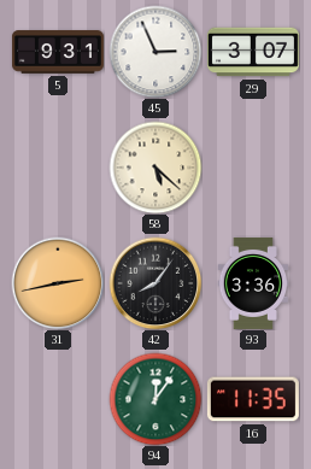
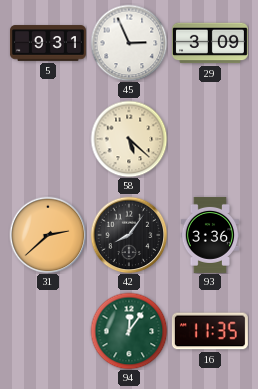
29: 3:07 -> 3:09 (210, 43)
31: 2:43 -> 2:38 (48, 235)
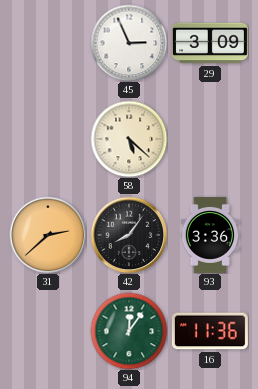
5: 9:31 -> none (48, 43)
16: 11:35 -> 11:36 (210, 331)
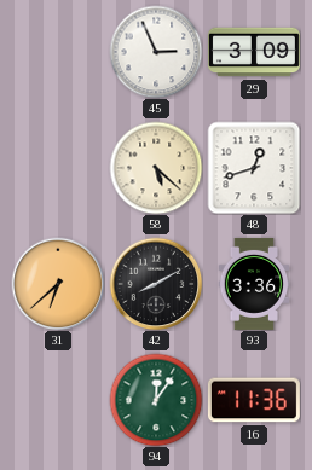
48: none -> 12:42 (254, 168)
31: 2:38 -> 6:38 (58, 284)
42: 8:06 -> 8:10 (156, 284)
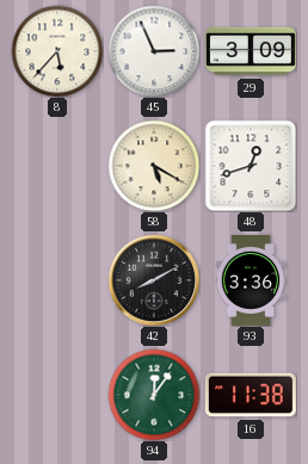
8: none -> 5:37 (57, 51)
58: 5:22 -> 5:20 (154, 166)
31: 6:38 -> none (58, 284)
16: 11:36 -> 11:38 (251, 395)
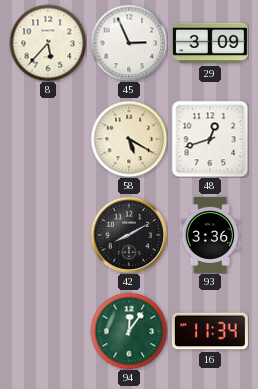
16: 11:38 -> 11:34 (210, 331)
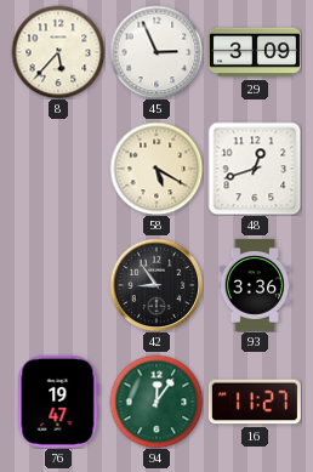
42: 8:10 -> 8:54 (156, 285)
76: none -> 19:47 (58, 402)
16: 11:34 -> 11:27 (255, 402)
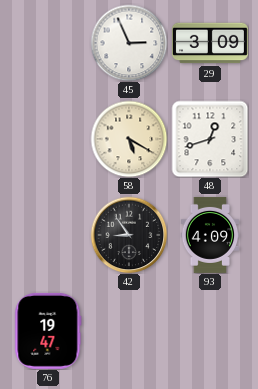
8: 5:37 -> none (58, 52)
93: 3:36 -> 4:09 (210, 235)
94: 12:06 -> none (156, 402)
16: 11:27 -> none (255, 402)
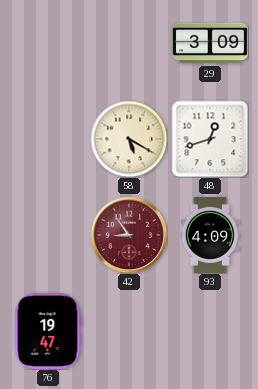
45: 2:56 -> none (129, 43)
42 dial: black -> burgundy (129, 235)
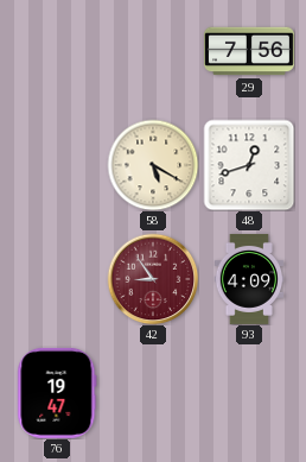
29: 3:09 -> 7:56 (249, 51)
